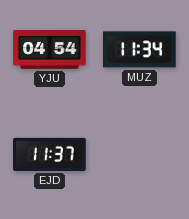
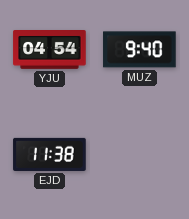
MUZ: 11:34 -> 9:40 (140, 50)
EJD: 11:37 -> 11:38 (50, 154)
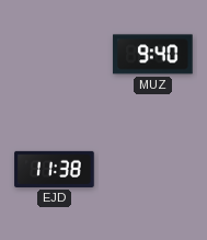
YJU: 04:54 -> none (50, 50)
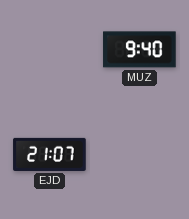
EJD: 11:38 -> 21:07 (50, 154)
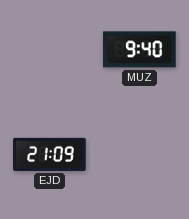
EJD: 21:07 -> 21:09 (50, 154)
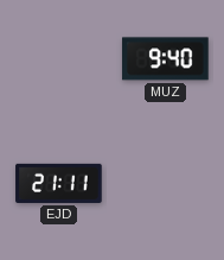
EJD: 21:09 -> 21:11 (59, 183)
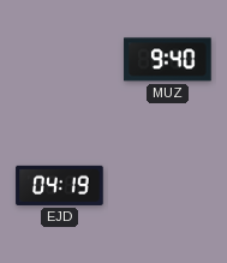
EJD: 21:11 -> 04:19 (60, 185)
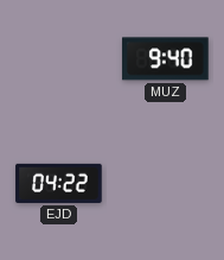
EJD: 04:19 -> 04:22 (59, 183)
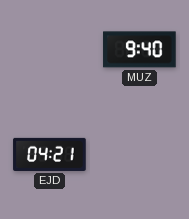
EJD: 04:22 -> 04:21 (50, 154)
